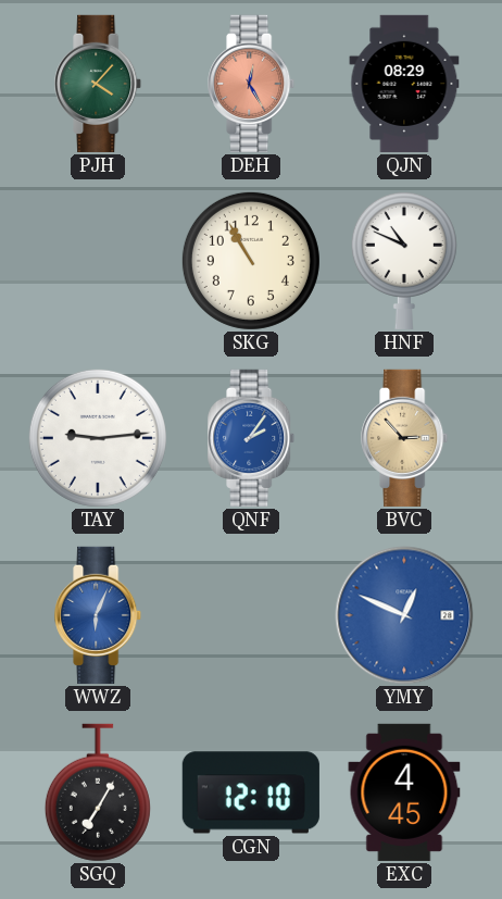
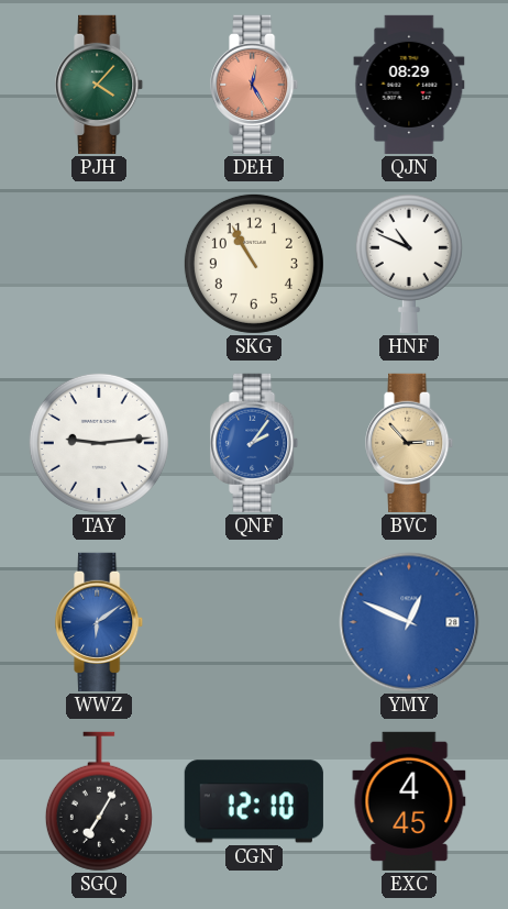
WWZ: 6:04 -> 6:09 (100, 622)
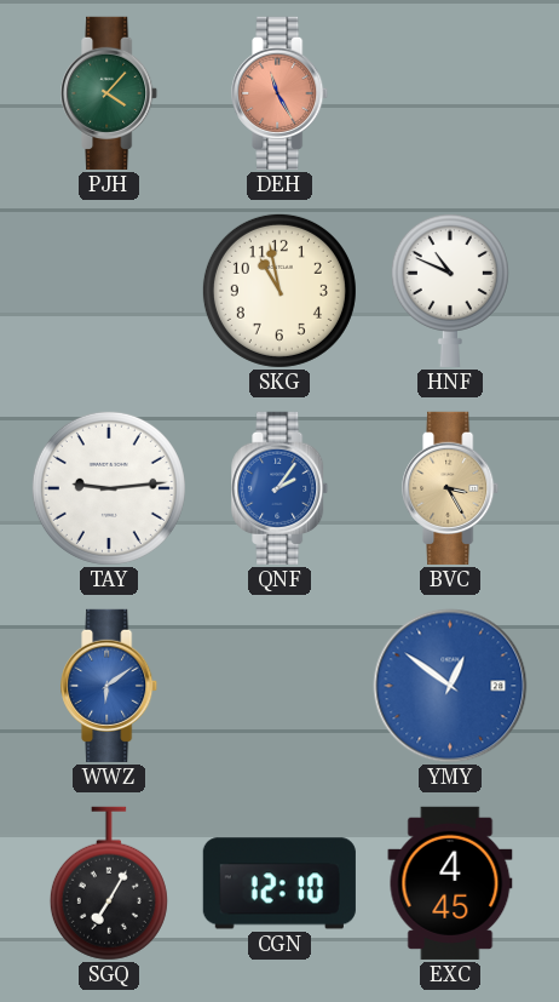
DEH: 12:25 -> 11:25 (281, 93)
QJN: 08:29 -> none (409, 85)
SKG: 10:55 -> 10:58 (279, 291)
BVC: 2:53 -> 3:25 (451, 488)
YMY: 12:49 -> 12:51 (450, 686)
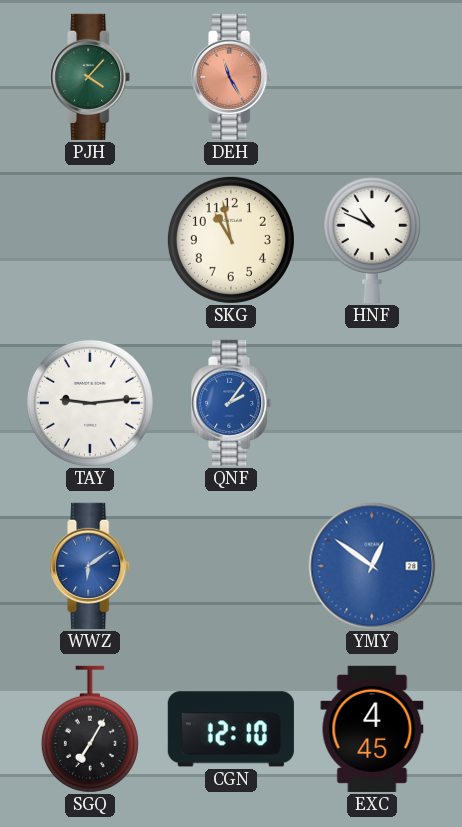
BVC: 3:25 -> none (451, 488)
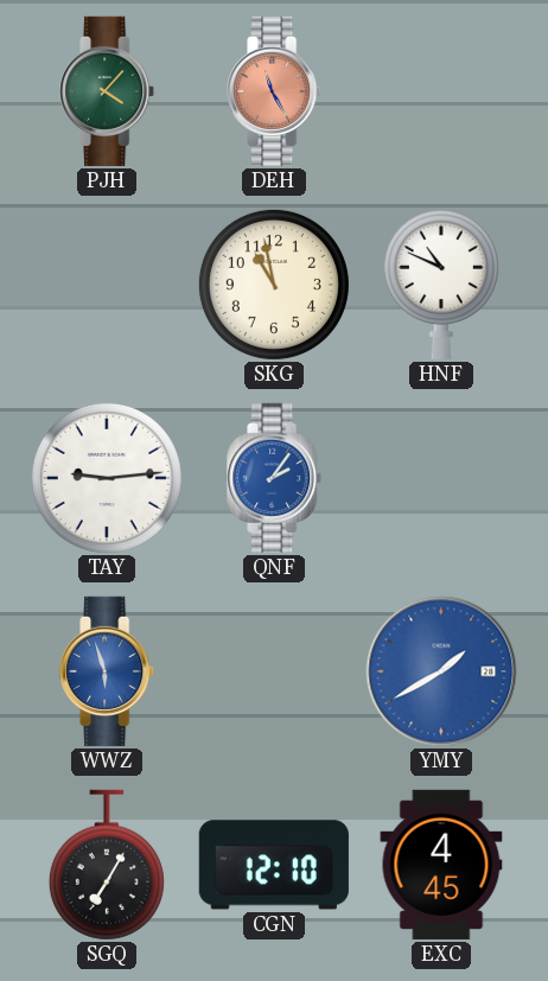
WWZ: 6:09 -> 5:57 (108, 671)
YMY: 12:51 -> 1:40 (441, 671)
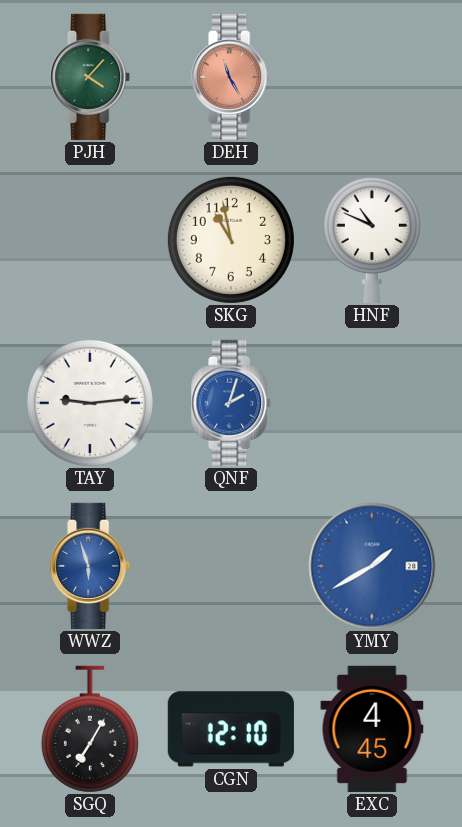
QNF: 2:06 -> 2:03 (232, 403)
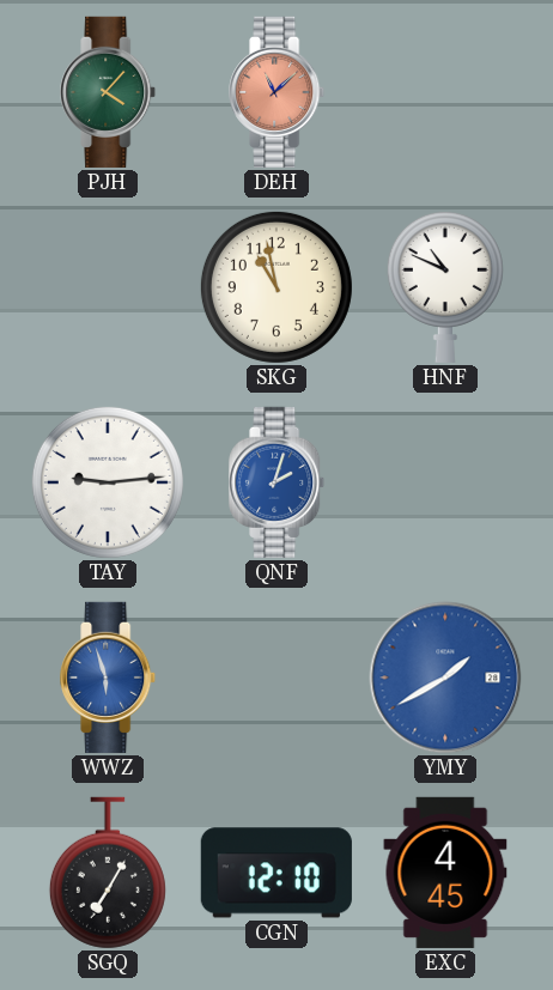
DEH: 11:25 -> 11:08 (278, 92)
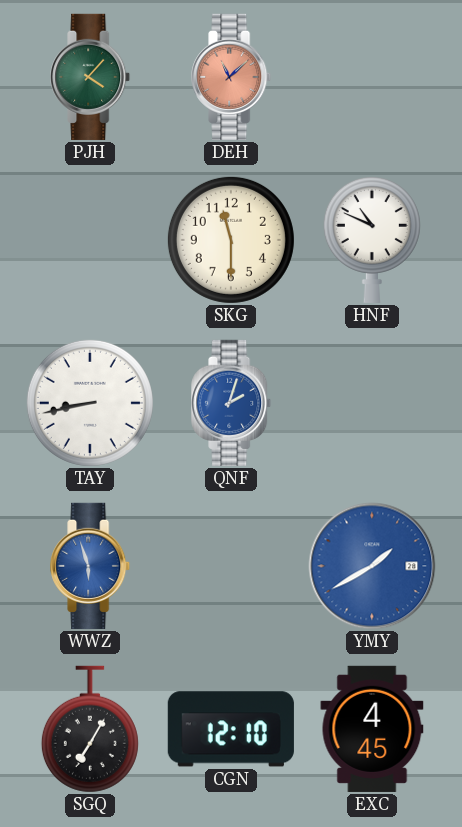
SKG: 10:58 -> 11:30 (231, 240)
TAY: 9:14 -> 8:43 (90, 403)
